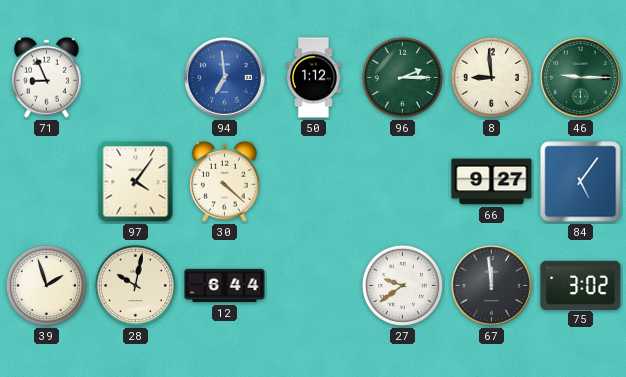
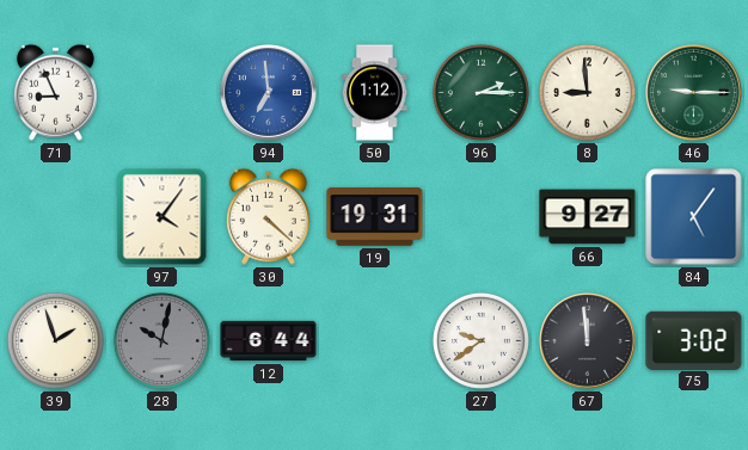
19: none -> 19:31 (375, 217)
28 dial: cream -> grey (161, 340)
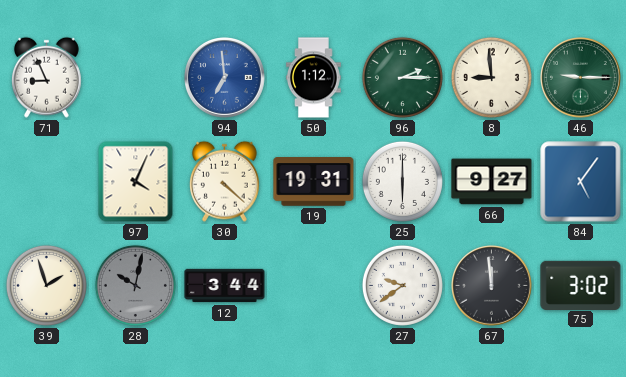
97: 4:06 -> 4:04 (136, 182)
25: none -> 6:00 (402, 181)
12: 6:44 -> 3:44 (225, 286)
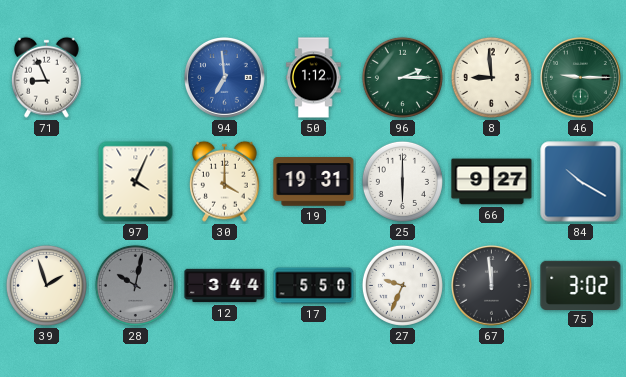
30: 4:22 -> 4:00 (224, 181)
84: 5:06 -> 10:20 (581, 182)
17: none -> 5:50 (314, 286)
27: 9:39 -> 9:34 (402, 285)
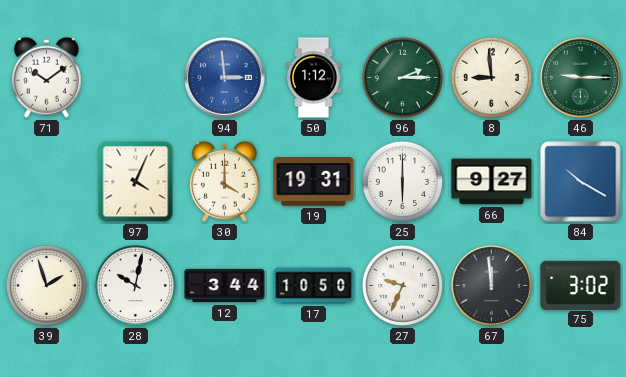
71: 8:56 -> 10:09 (46, 77)
94: 6:59 -> 2:59 (225, 78)
28 dial: grey -> white (135, 285)
17: 5:50 -> 10:50 (314, 286)
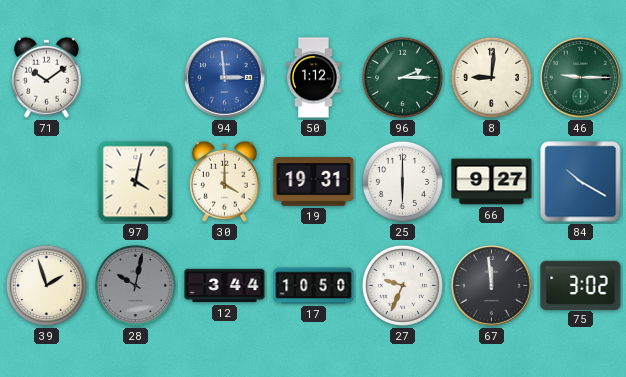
8: 8:59 -> 9:01 (491, 77)
97: 4:04 -> 4:02 (136, 182)
28 dial: white -> grey (135, 285)
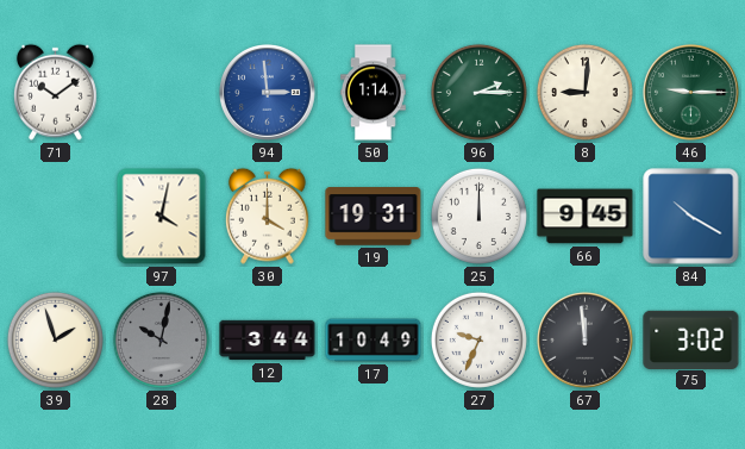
50: 1:12 -> 1:14 (372, 93)
25: 6:00 -> 12:00 (478, 216)
66: 9:27 -> 9:45 (586, 217)
17: 10:50 -> 10:49 (374, 341)
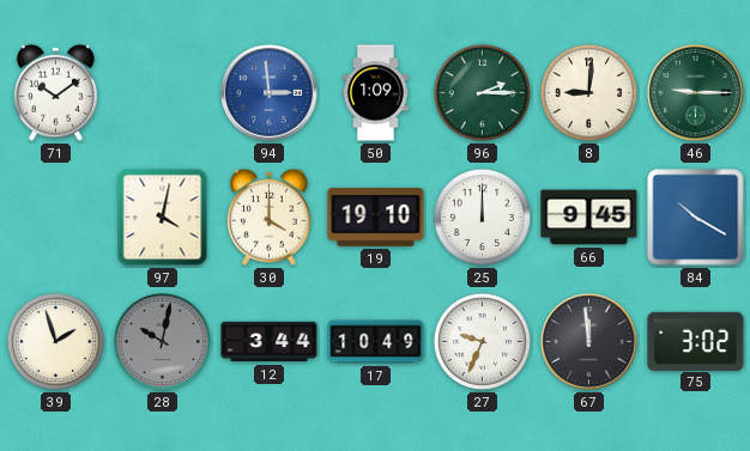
50: 1:14 -> 1:09 (375, 93)
19: 19:31 -> 19:10 (376, 218)
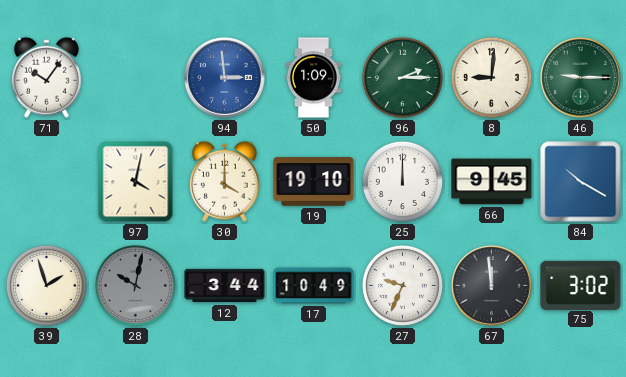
71: 10:09 -> 10:06 (46, 77)
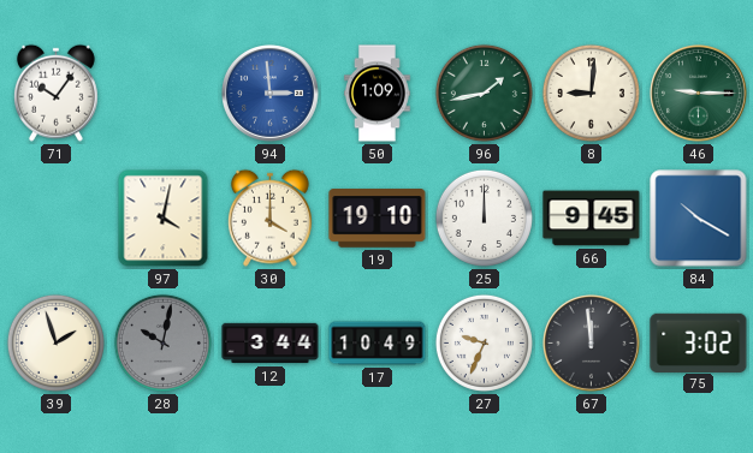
96: 2:15 -> 1:43 (484, 93)
